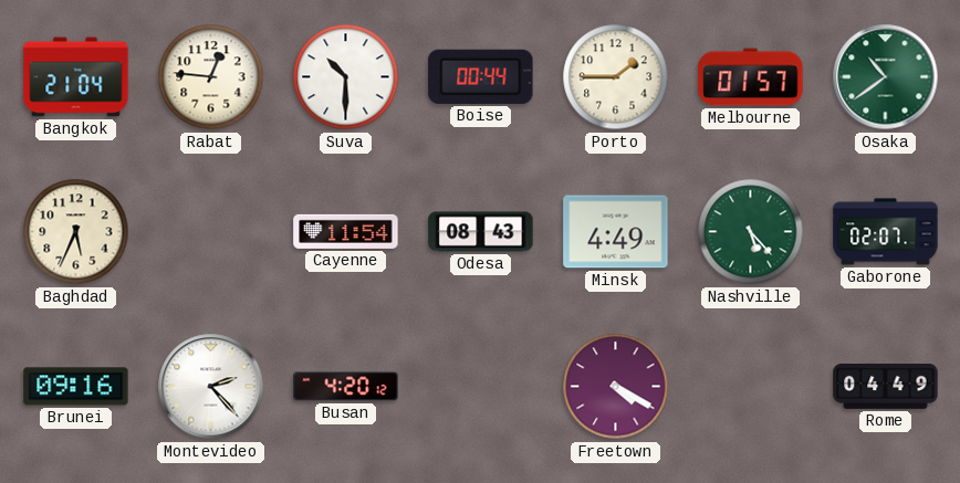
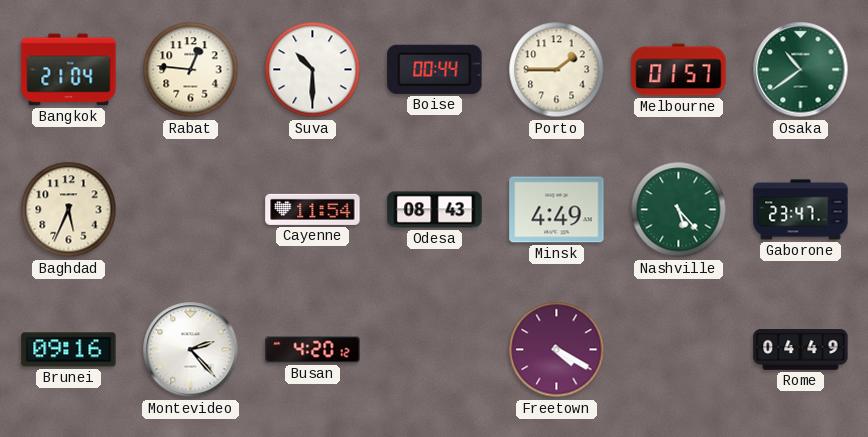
Gaborone: 02:07 -> 23:47 (801, 210)
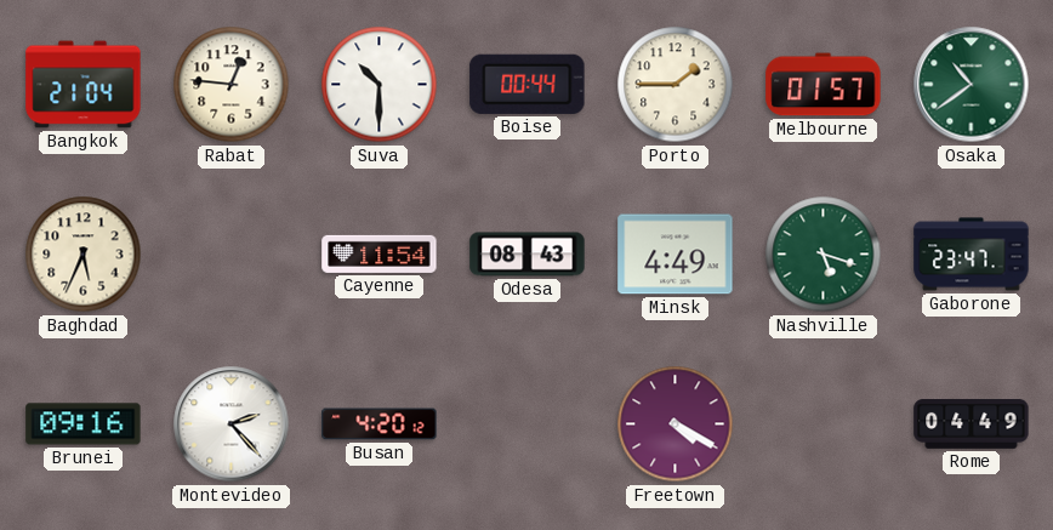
Nashville: 5:23 -> 5:18 (824, 255)
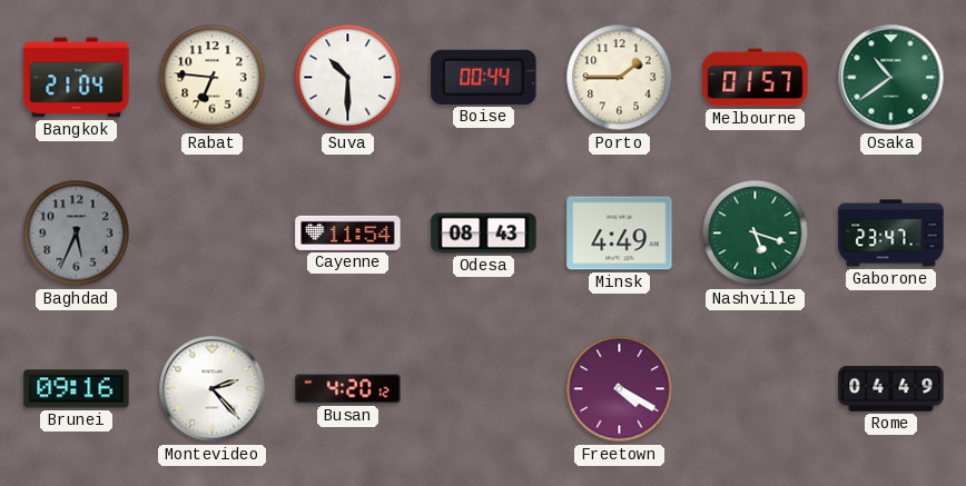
Rabat: 12:46 -> 6:46 (213, 78)
Baghdad dial: cream -> grey (77, 234)
